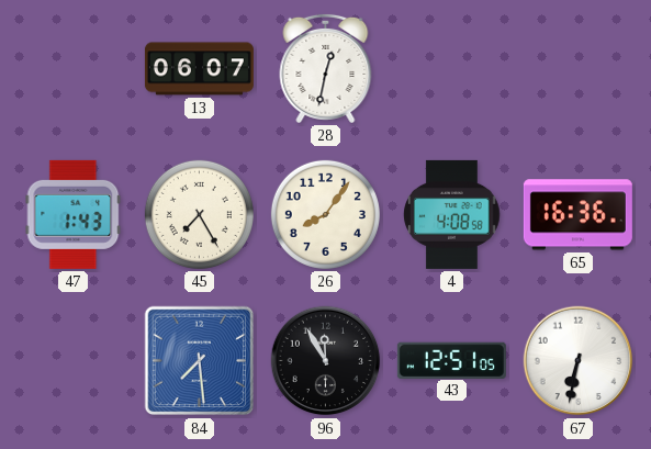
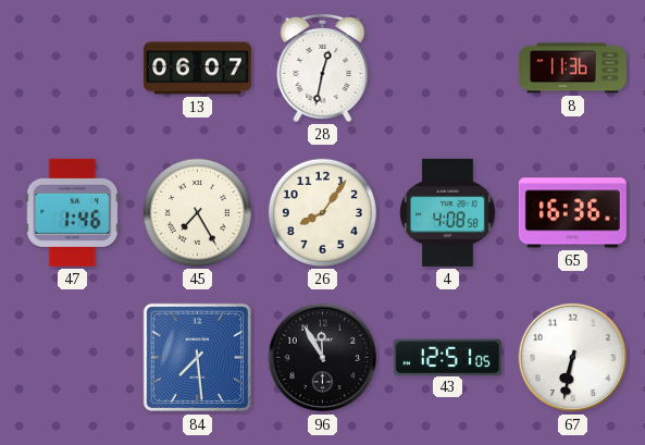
8: none -> 11:36 (572, 69)
47: 1:43 -> 1:46 (73, 212)
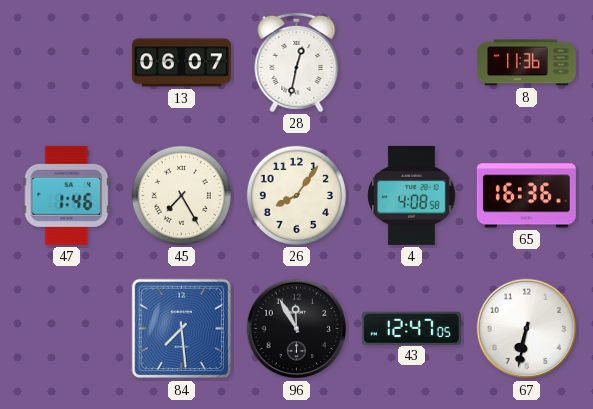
43: 12:51 -> 12:47 (411, 328)
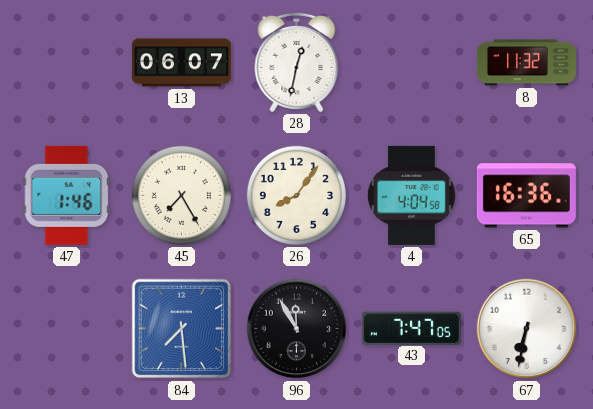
8: 11:36 -> 11:32 (526, 63)
4: 4:08 -> 4:04 (412, 195)
43: 12:47 -> 7:47 (411, 328)
